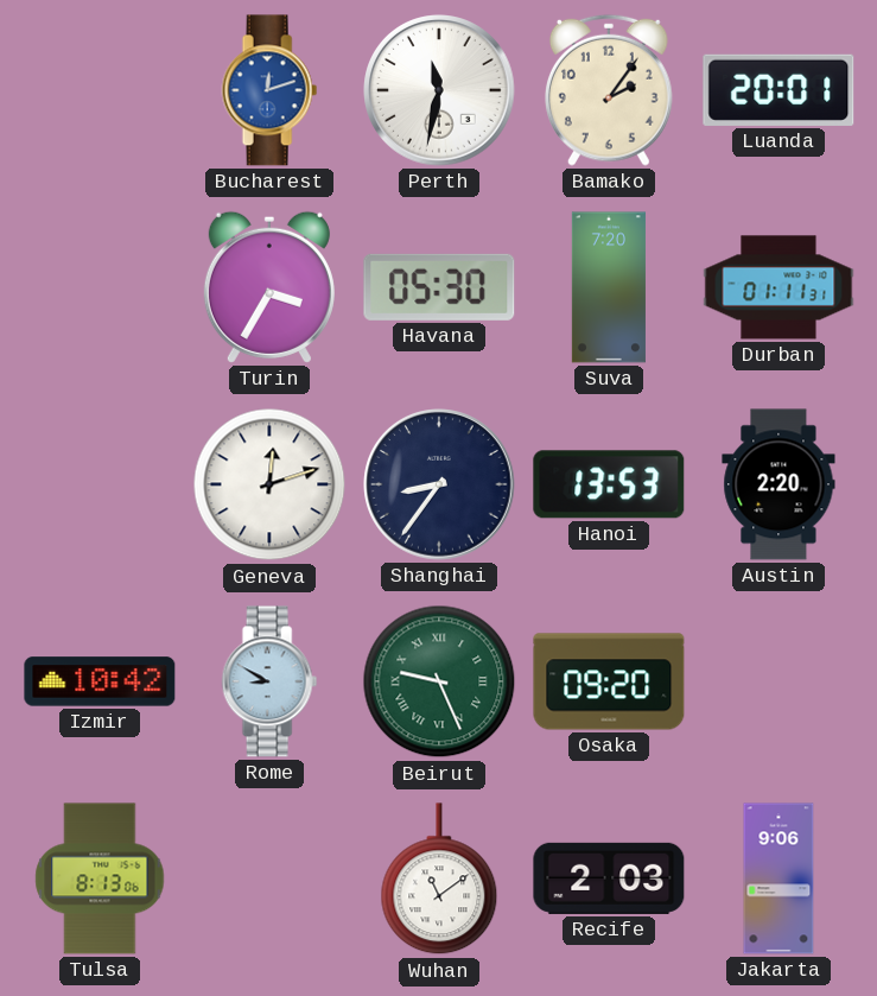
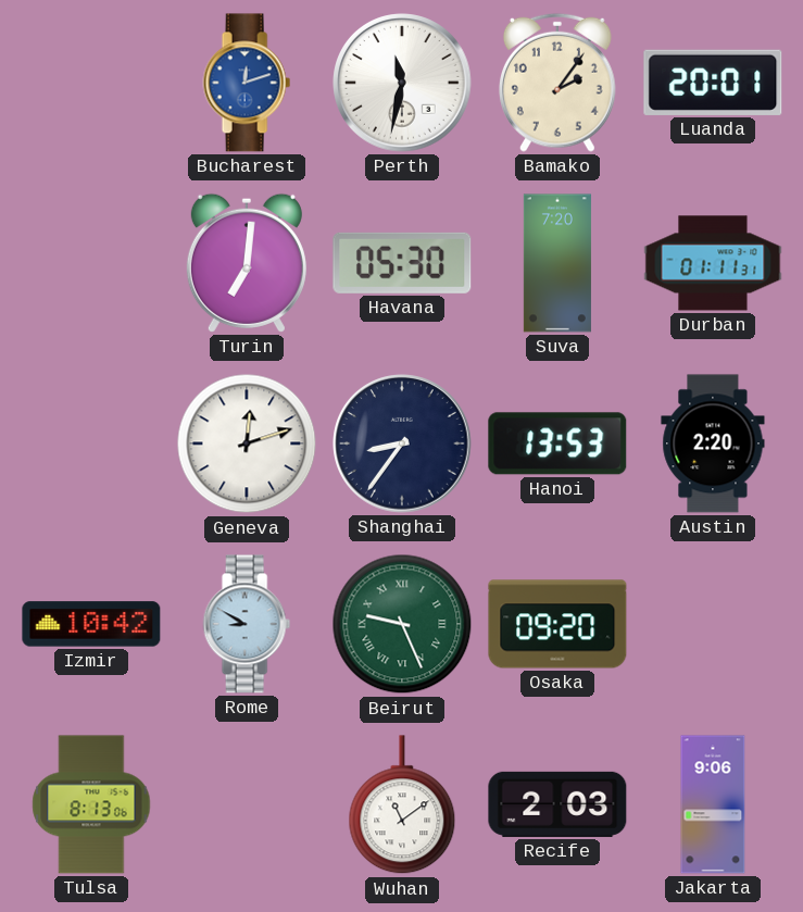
Turin: 3:35 -> 7:01 (247, 263)
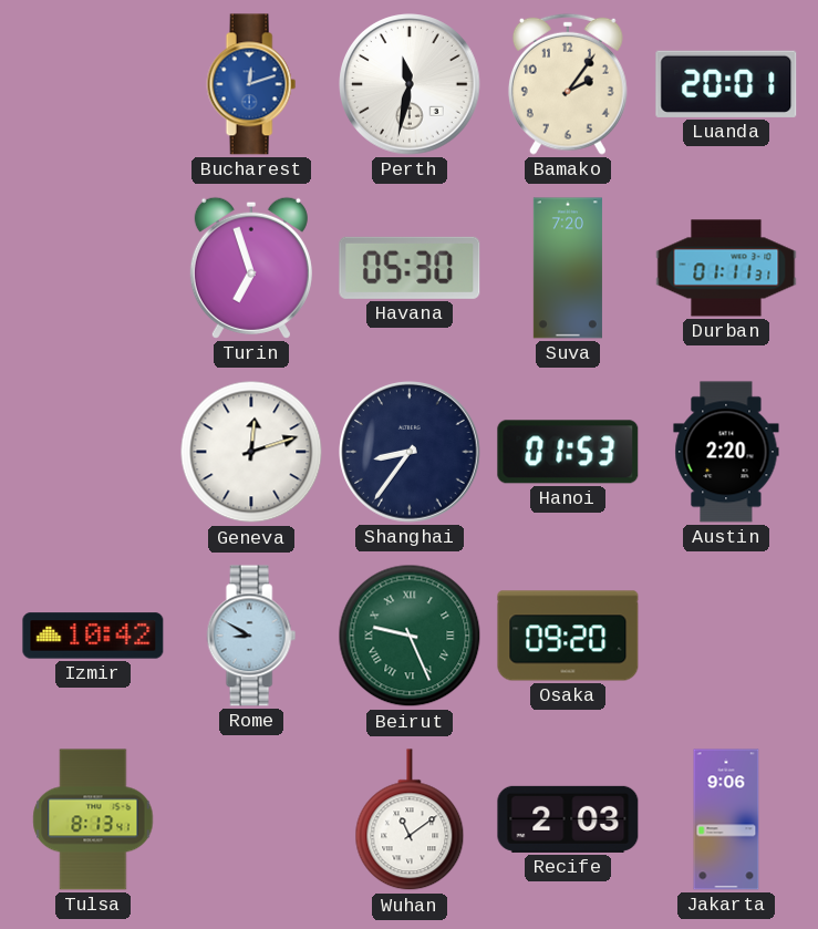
Turin: 7:01 -> 6:57 (251, 268)
Hanoi: 13:53 -> 01:53 (568, 452)
Tulsa: 8:13:06 -> 8:13:41 (93, 819)
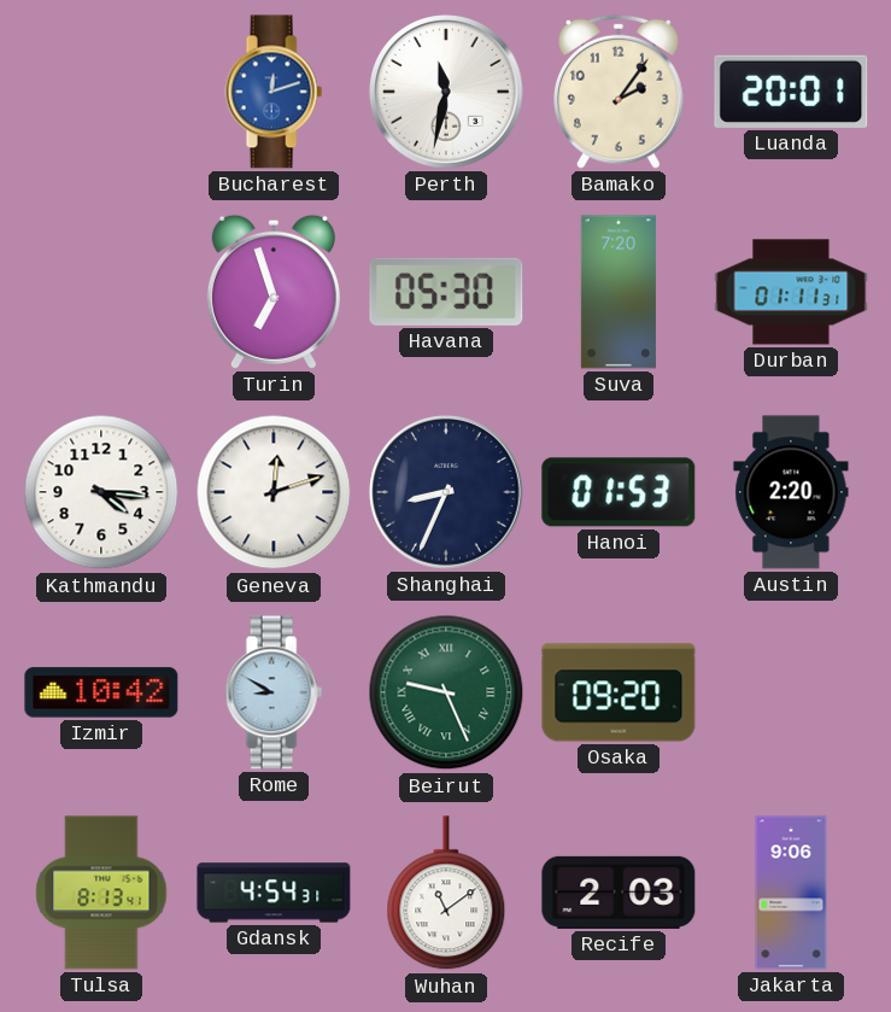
Kathmandu: none -> 4:16 (101, 492)
Shanghai: 8:36 -> 8:34 (446, 492)
Gdansk: none -> 4:54 (274, 893)
